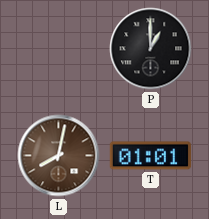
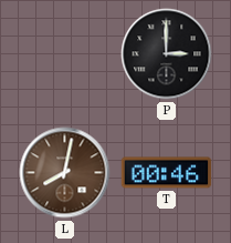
P: 1:00 -> 3:00 (167, 54)
T: 01:01 -> 00:46 (167, 173)
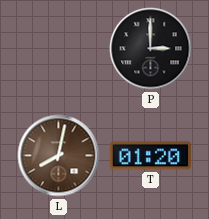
T: 00:46 -> 01:20 (151, 156)
